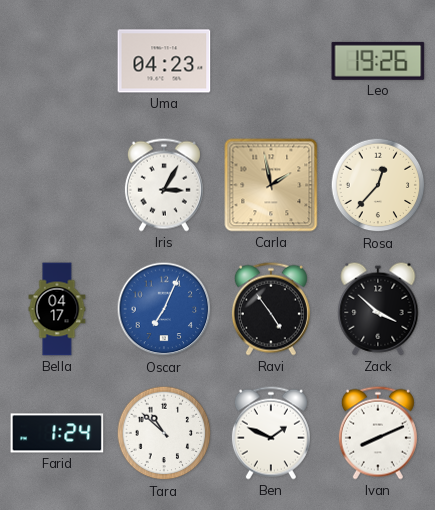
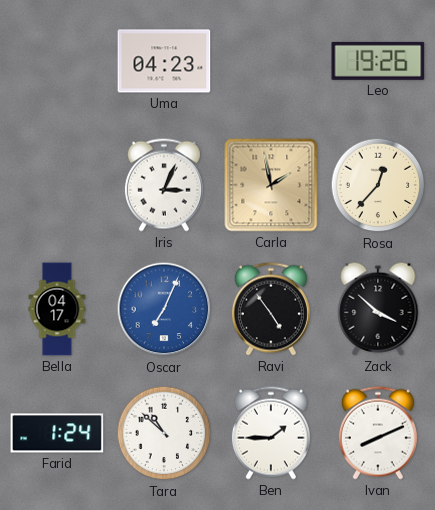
Iris: 3:05 -> 3:04 (164, 185)
Ben: 1:49 -> 1:45 (271, 433)
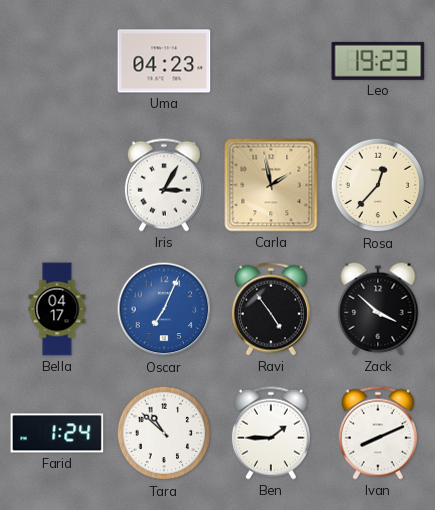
Leo: 19:26 -> 19:23 (378, 61)
Iris: 3:04 -> 3:05 (164, 185)
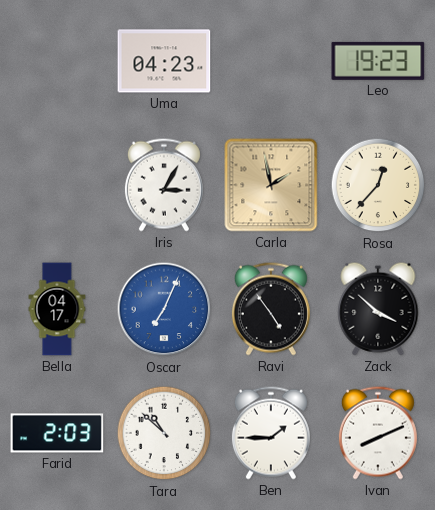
Farid: 1:24 -> 2:03 (57, 433)
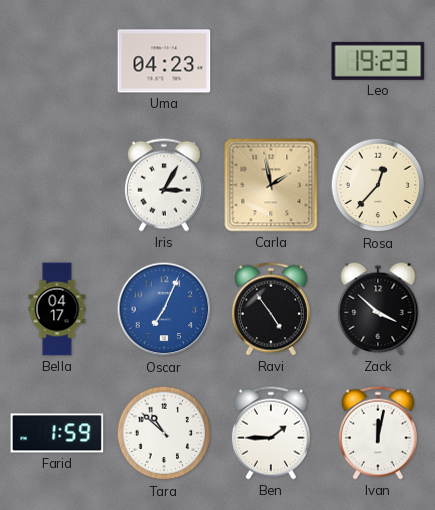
Farid: 2:03 -> 1:59 (57, 433)
Ivan: 8:11 -> 12:02 (378, 433)
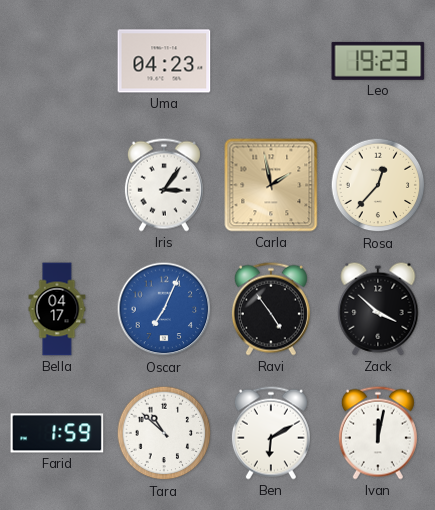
Iris: 3:05 -> 3:06 (164, 185)
Ben: 1:45 -> 6:10 (271, 433)
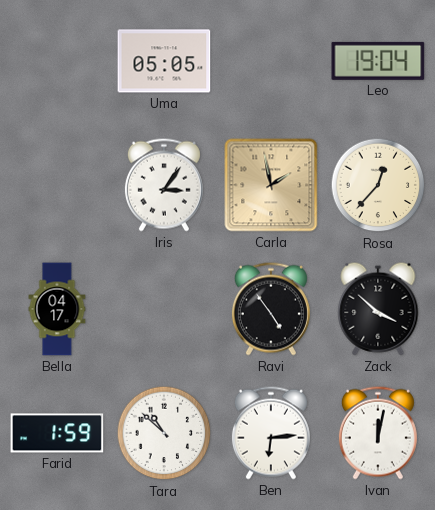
Uma: 04:23 -> 05:05 (164, 61)
Leo: 19:23 -> 19:04 (378, 61)
Oscar: 7:04 -> none (164, 309)
Ben: 6:10 -> 6:14 (271, 433)
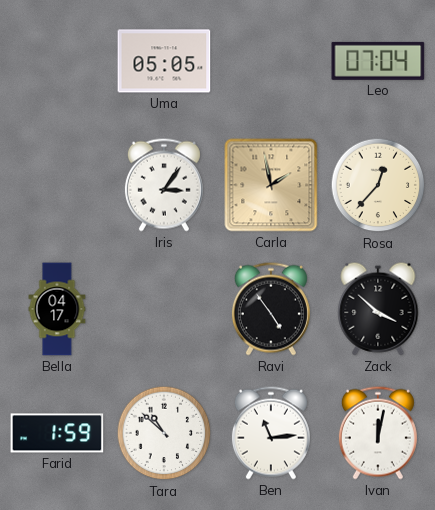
Leo: 19:04 -> 07:04 (378, 61)
Ben: 6:14 -> 11:14 (271, 433)
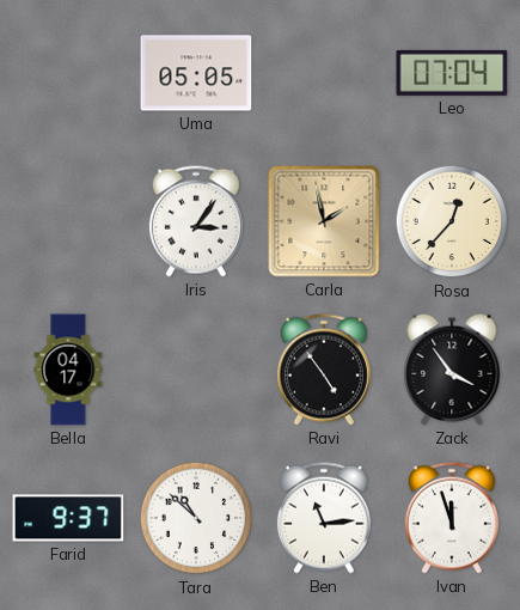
Zack: 3:52 -> 3:54 (452, 370)
Farid: 1:59 -> 9:37 (68, 518)
Ivan: 12:02 -> 11:57 (452, 518)
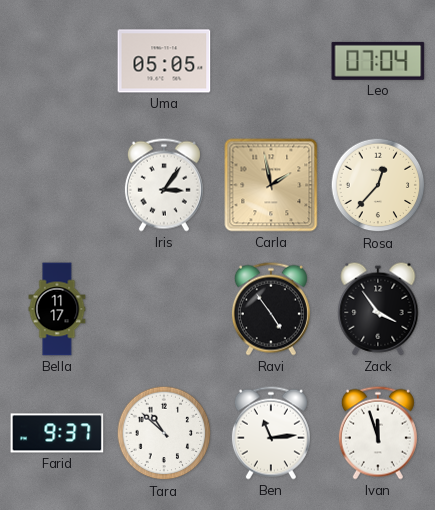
Bella: 04:17 -> 11:17 (57, 309)
